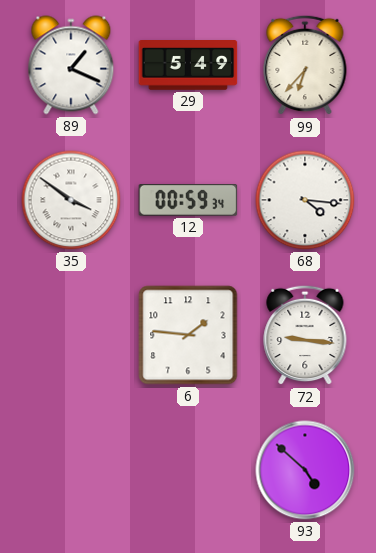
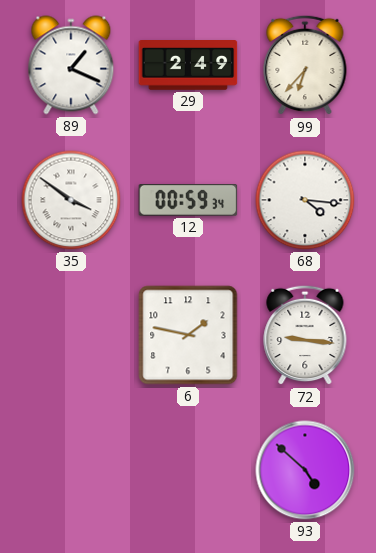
29: 5:49 -> 2:49 (188, 65)
6: 1:46 -> 1:47 (188, 335)
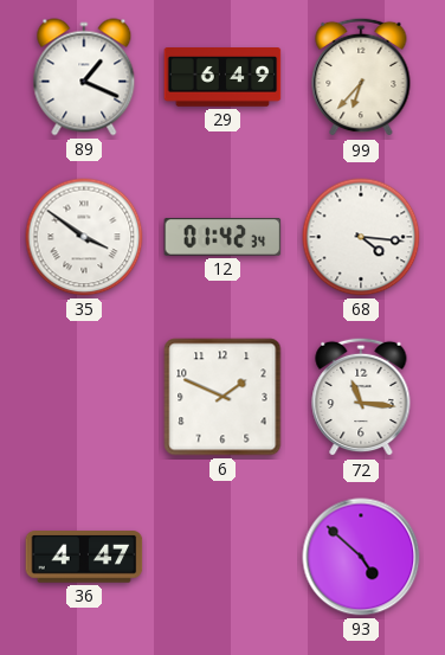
29: 2:49 -> 6:49 (222, 77)
12: 00:59 -> 01:42 (222, 238)
6: 1:47 -> 1:49 (222, 397)
72: 9:16 -> 11:16 (361, 397)
36: none -> 4:47 (84, 558)
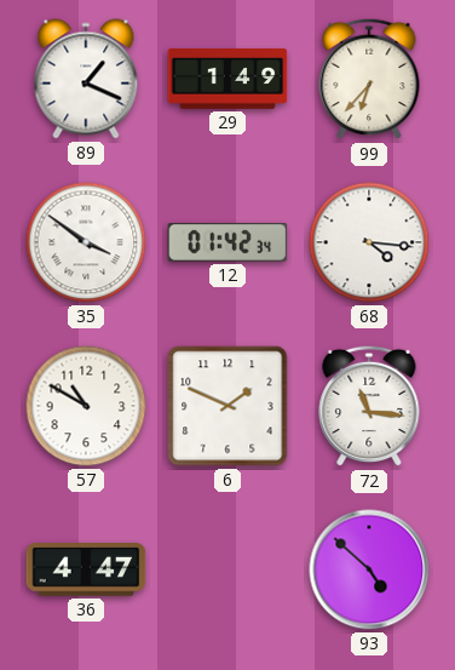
29: 6:49 -> 1:49 (227, 79)
57: none -> 10:50 (86, 406)
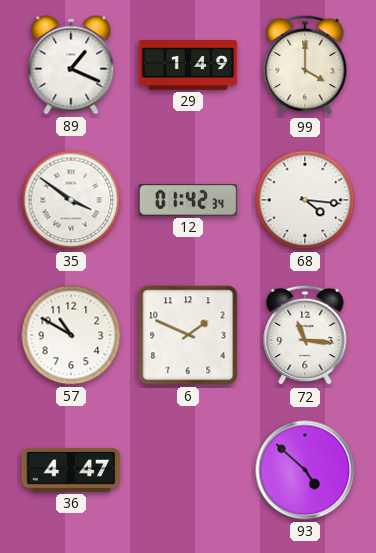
99: 6:37 -> 4:00 (305, 65)
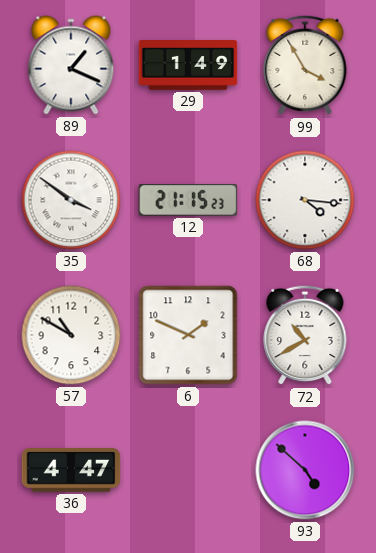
99: 4:00 -> 3:55 (305, 65)
12: 01:42 -> 21:15 (188, 201)
72: 11:16 -> 10:40 (305, 335)
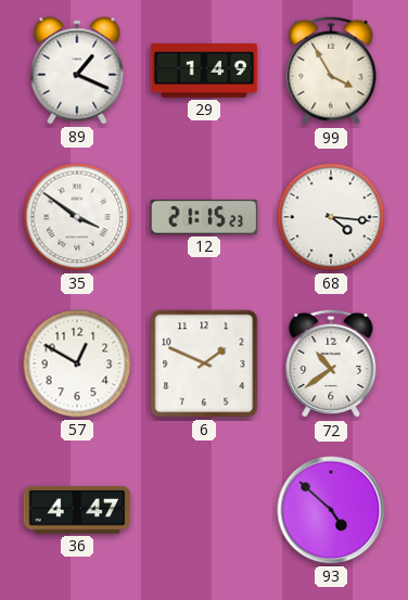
57: 10:50 -> 12:50 (77, 363)
72: 10:40 -> 10:39 (331, 363)
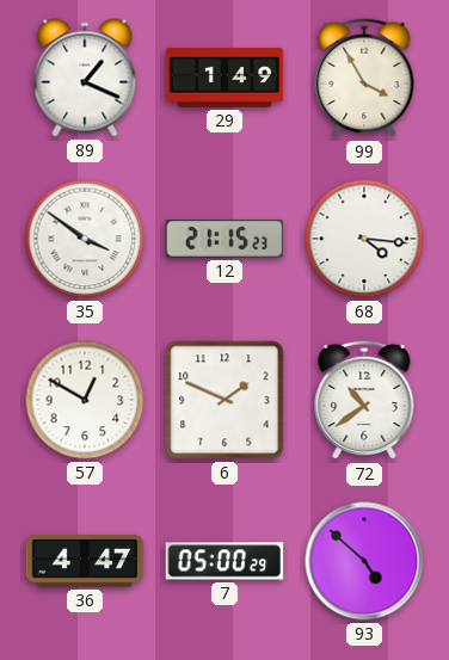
7: none -> 05:00 (224, 561)
